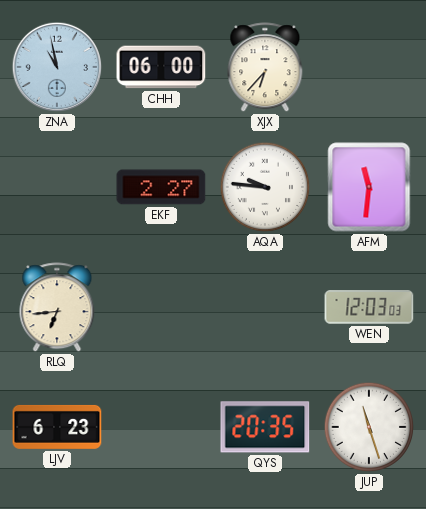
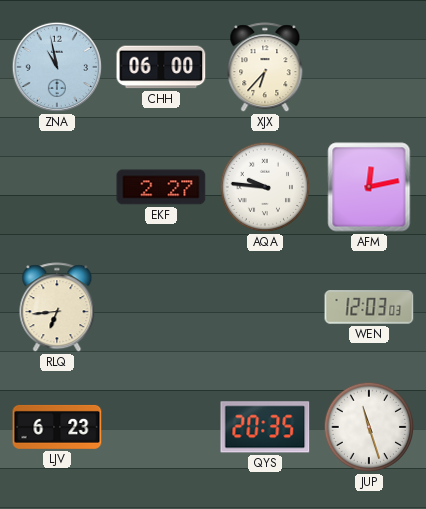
AFM: 11:31 -> 12:13 (369, 187)
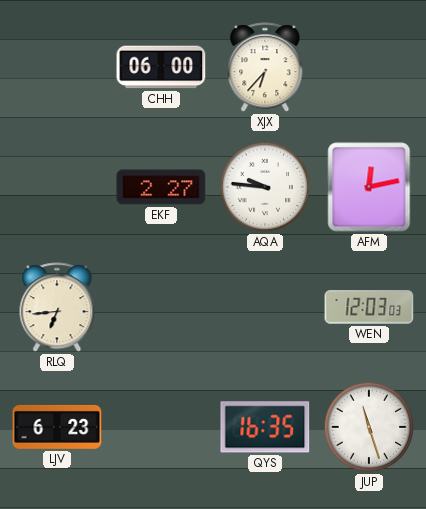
ZNA: 10:58 -> none (57, 67)
QYS: 20:35 -> 16:35 (265, 427)
